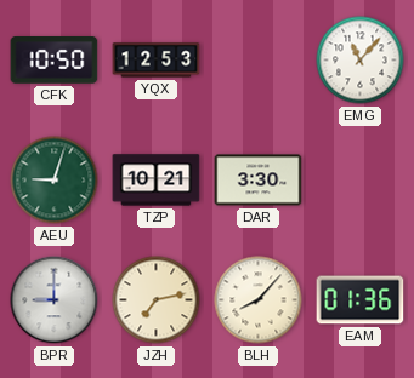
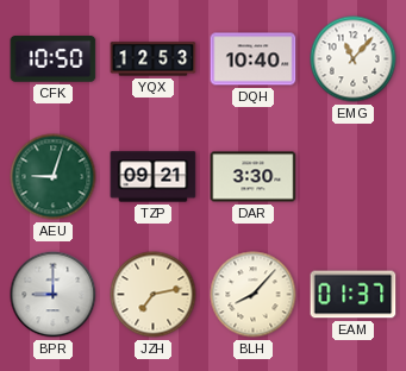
DQH: none -> 10:40 (254, 59)
TZP: 10:21 -> 09:21 (154, 177)
EAM: 01:36 -> 01:37 (354, 295)
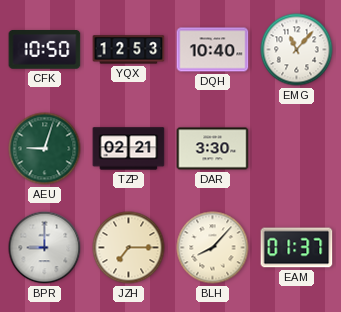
TZP: 09:21 -> 02:21 (129, 149)
JZH: 7:13 -> 7:15 (129, 248)
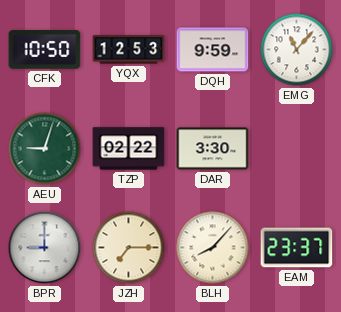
DQH: 10:40 -> 9:59 (213, 50)
TZP: 02:21 -> 02:22 (129, 149)
EAM: 01:37 -> 23:37 (297, 248)
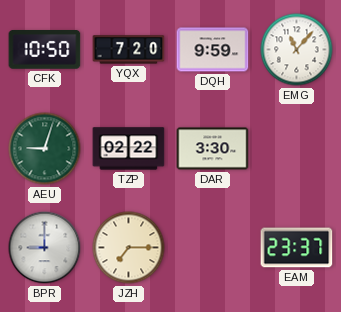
YQX: 12:53 -> 7:20 (129, 50)
BLH: 8:07 -> none (213, 248)
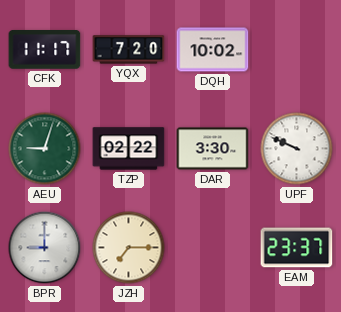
CFK: 10:50 -> 11:17 (45, 50)
DQH: 9:59 -> 10:02 (213, 50)
EMG: 11:07 -> none (297, 50)
UPF: none -> 9:49 (297, 149)
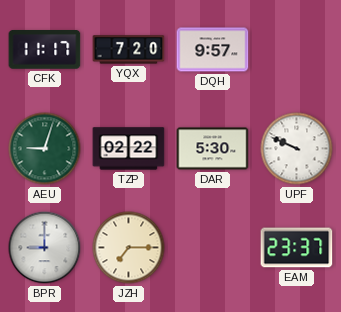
DQH: 10:02 -> 9:57 (213, 50)
DAR: 3:30 -> 5:30 (213, 149)
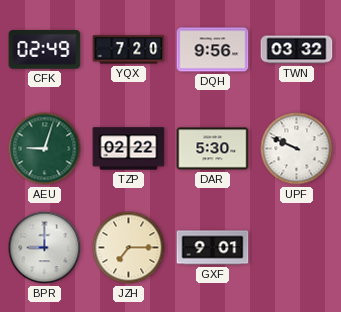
CFK: 11:17 -> 02:49 (45, 50)
DQH: 9:57 -> 9:56 (213, 50)
TWN: none -> 03:32 (297, 50)
GXF: none -> 9:01 (213, 248)
EAM: 23:37 -> none (297, 248)
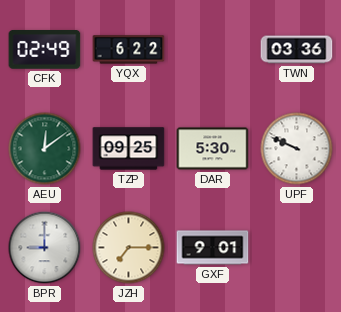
YQX: 7:20 -> 6:22 (129, 50)
DQH: 9:56 -> none (213, 50)
TWN: 03:32 -> 03:36 (297, 50)
AEU: 9:03 -> 12:09 (45, 149)
TZP: 02:22 -> 09:25 (129, 149)
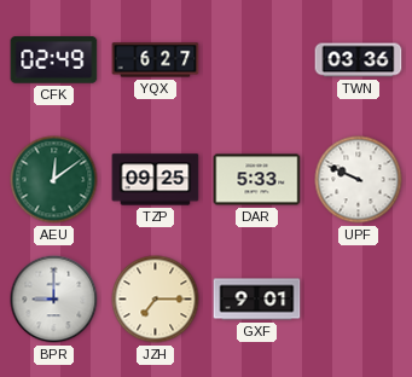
YQX: 6:22 -> 6:27 (156, 60)
DAR: 5:30 -> 5:33 (257, 180)
